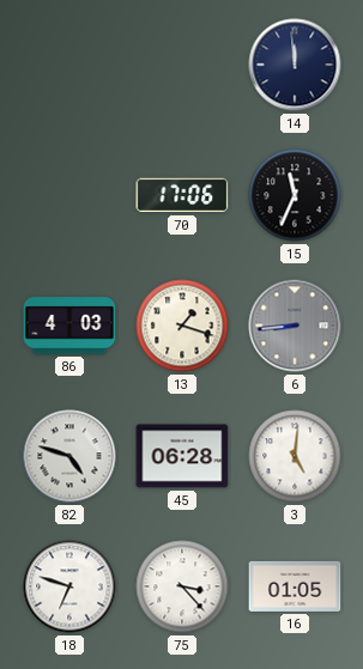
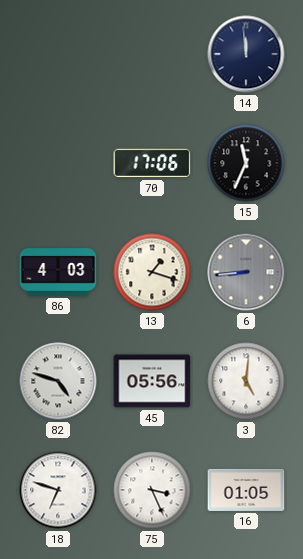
45: 06:28 -> 05:56 (152, 381)
75: 3:23 -> 3:26 (152, 490)
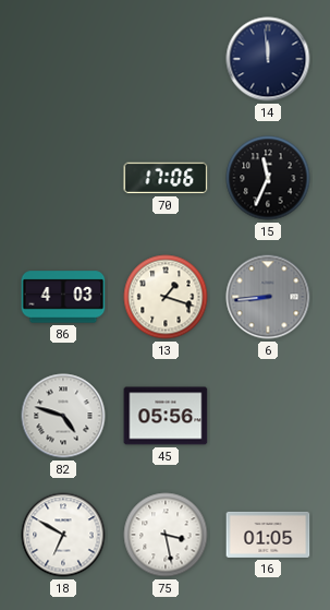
3: 5:01 -> none (246, 381)
18: 6:48 -> 6:50 (63, 535)
75: 3:26 -> 3:28 (166, 535)
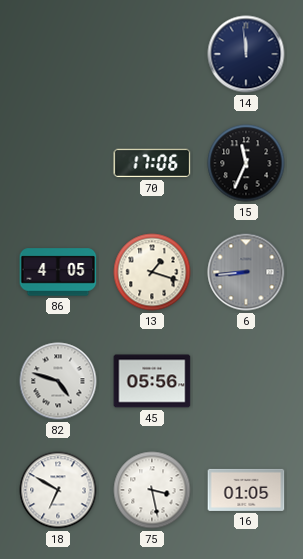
86: 4:03 -> 4:05 (58, 272)
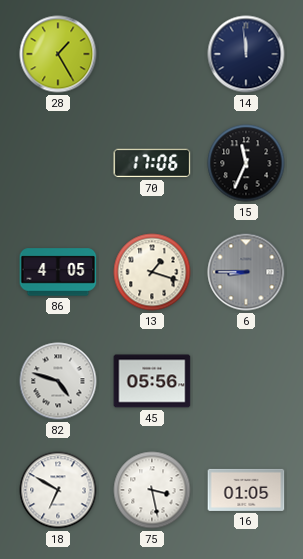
28: none -> 1:25 (58, 54)
6: 8:44 -> 8:45 (246, 272)
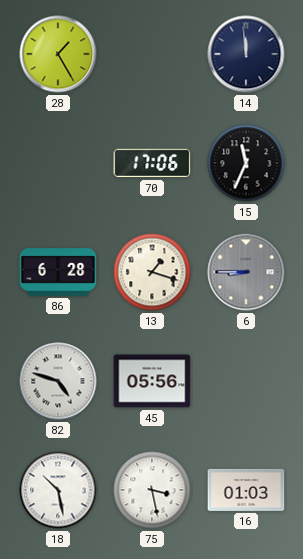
86: 4:05 -> 6:28 (58, 272)
18: 6:50 -> 10:28 (58, 490)
16: 01:05 -> 01:03 (246, 490)
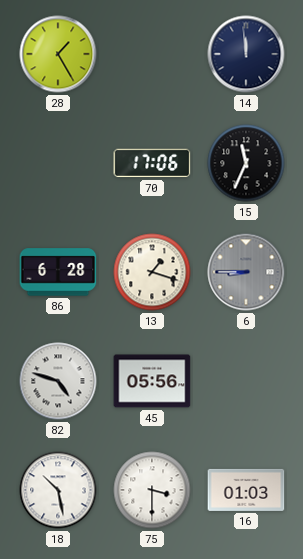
75: 3:28 -> 3:30 (152, 490)
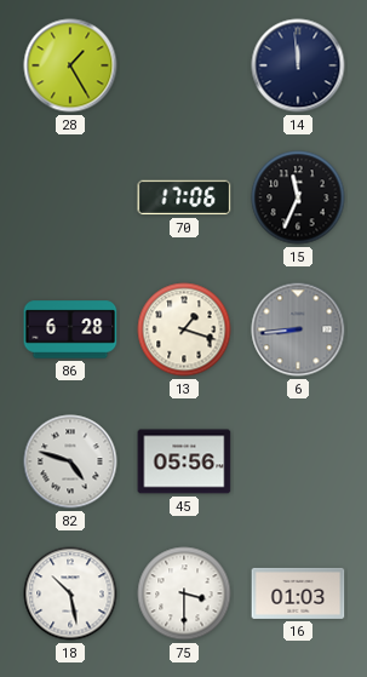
6: 8:45 -> 8:44 (298, 329)
